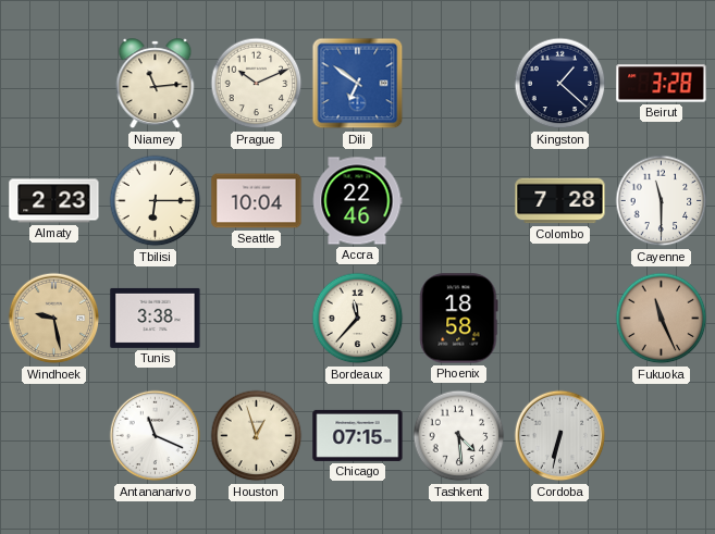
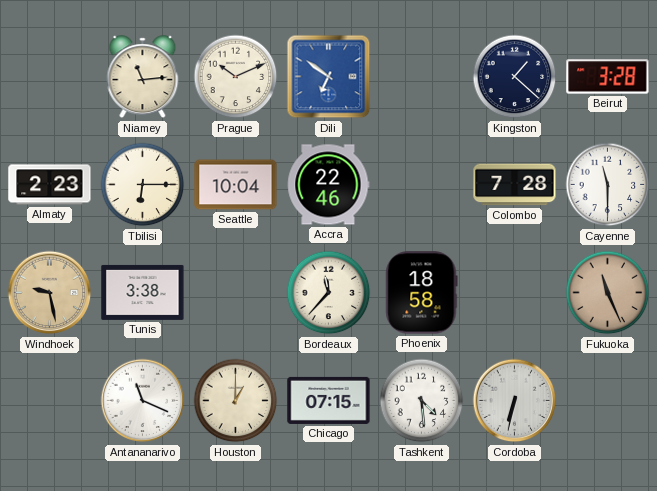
Houston: 12:57 -> 1:00 (236, 401)
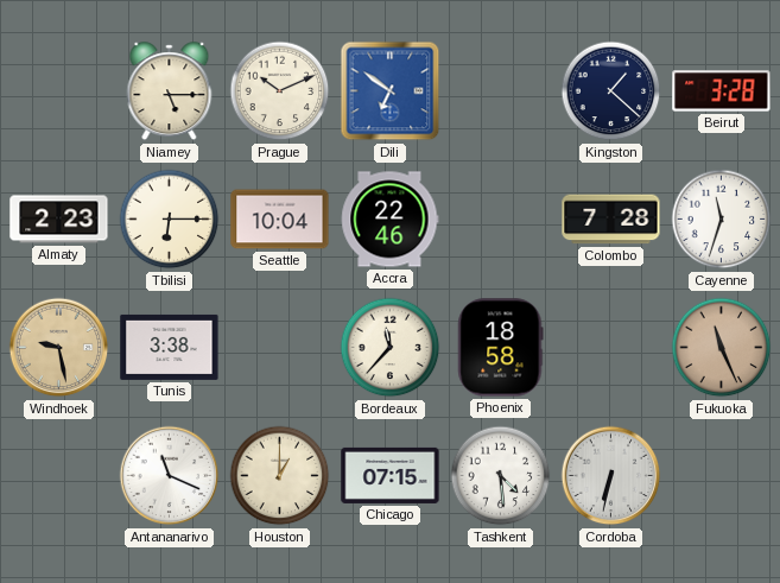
Niamey: 11:14 -> 5:15 (170, 91)
Cayenne: 11:30 -> 11:33 (722, 220)
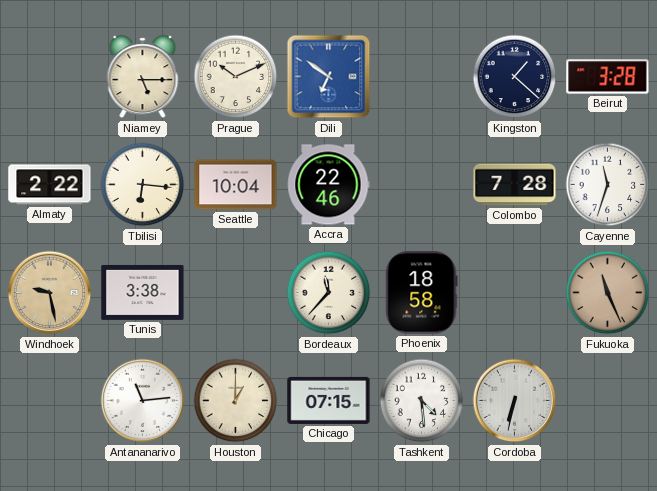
Almaty: 2:23 -> 2:22 (50, 185)
Tbilisi: 6:15 -> 6:16 (143, 185)
Antananarivo: 11:19 -> 11:14 (143, 401)
